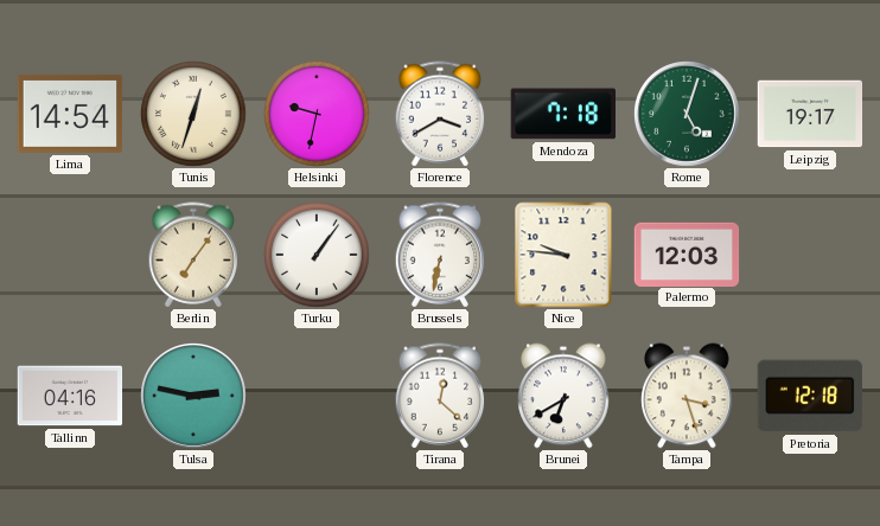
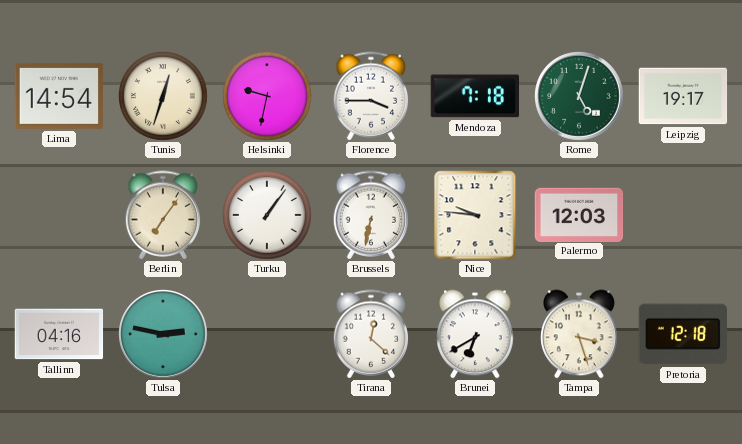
Florence: 3:40 -> 3:45 (371, 96)
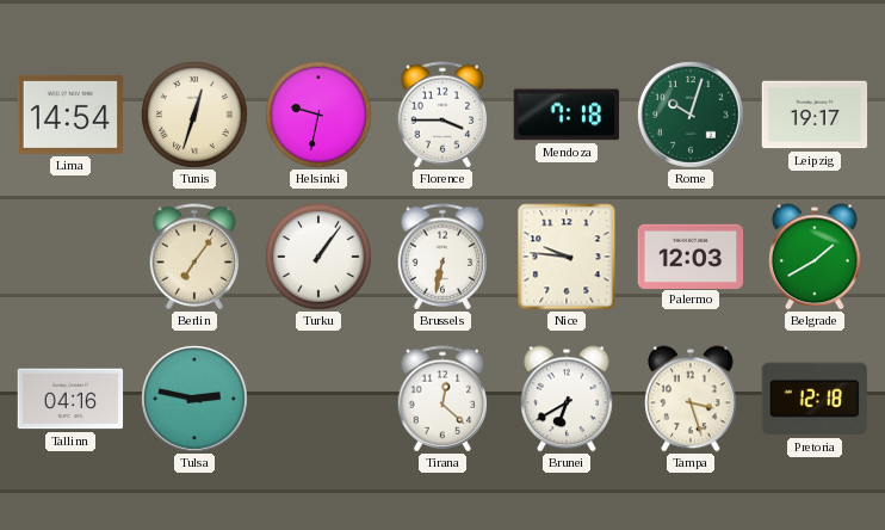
Rome: 5:03 -> 10:03 (692, 116)
Belgrade: none -> 1:40 (815, 257)
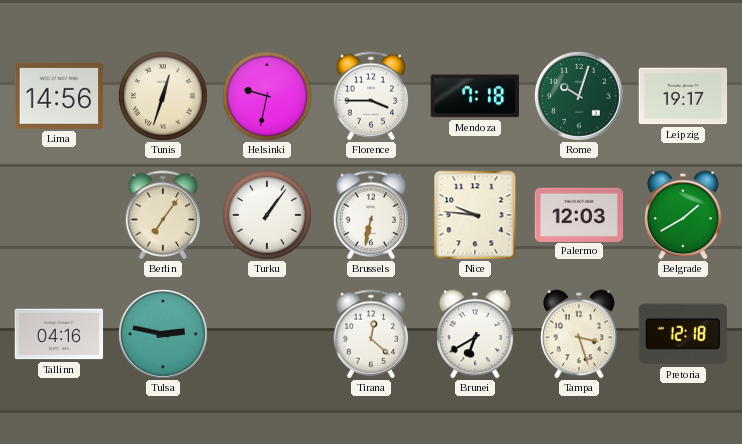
Lima: 14:54 -> 14:56 (59, 96)
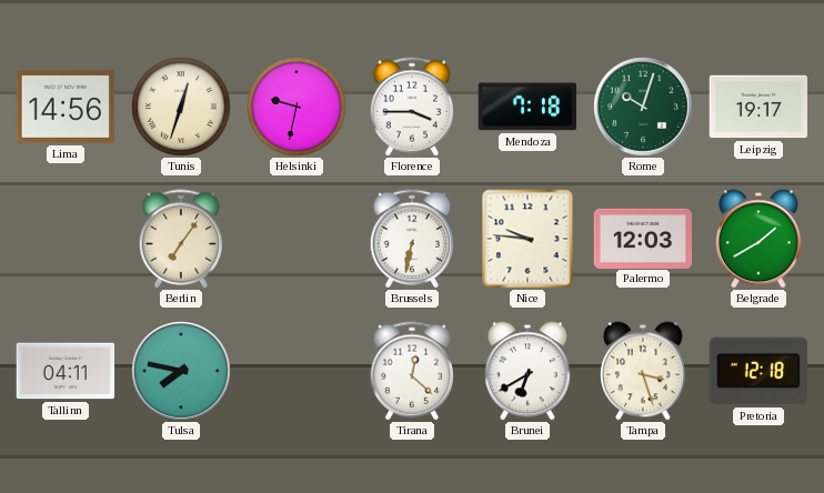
Turku: 1:06 -> none (268, 216)
Tallinn: 04:16 -> 04:11 (66, 371)
Tulsa: 2:47 -> 7:47 (182, 372)
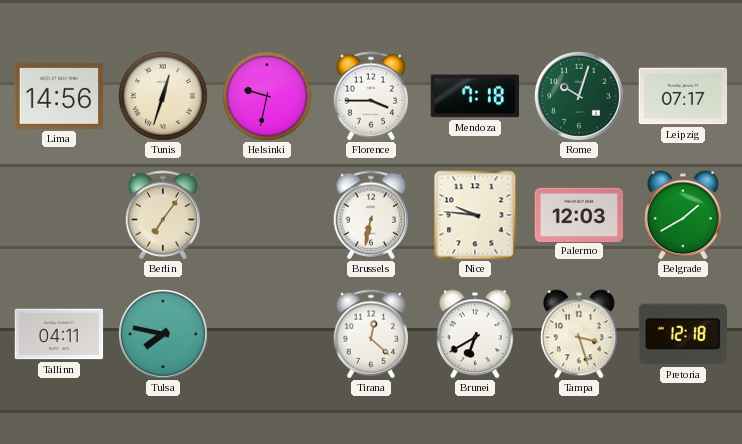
Leipzig: 19:17 -> 07:17 (683, 96)
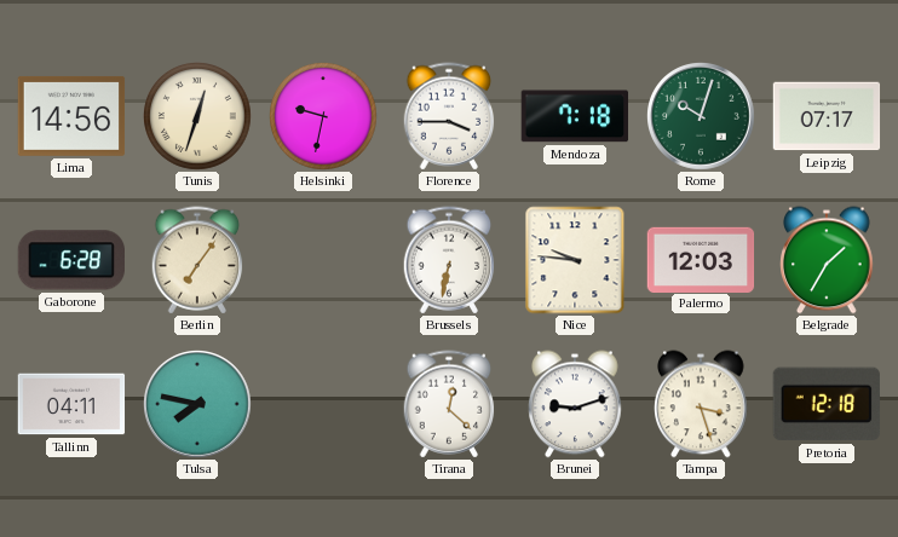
Gaborone: none -> 6:28 (70, 260)
Belgrade: 1:40 -> 1:35 (827, 260)
Brunei: 6:40 -> 9:12 (575, 404)
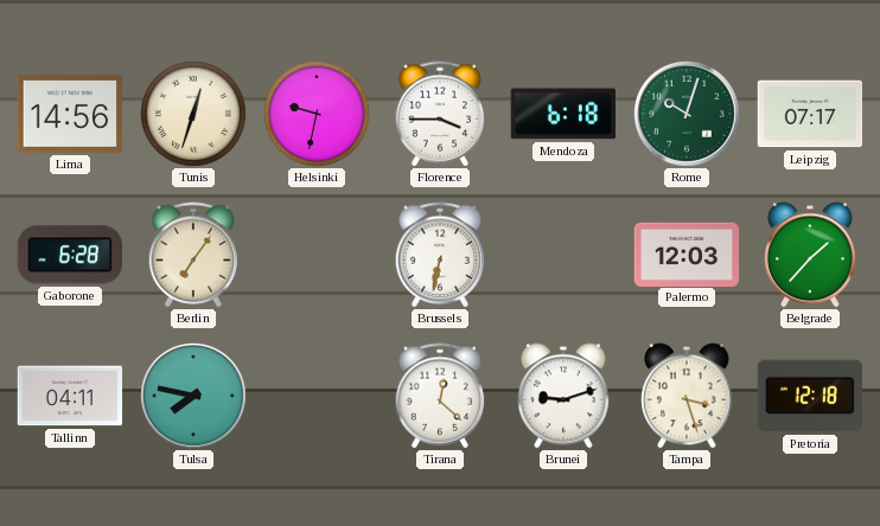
Mendoza: 7:18 -> 6:18 (562, 114)
Nice: 9:46 -> none (575, 260)
Belgrade: 1:35 -> 1:37 (810, 255)
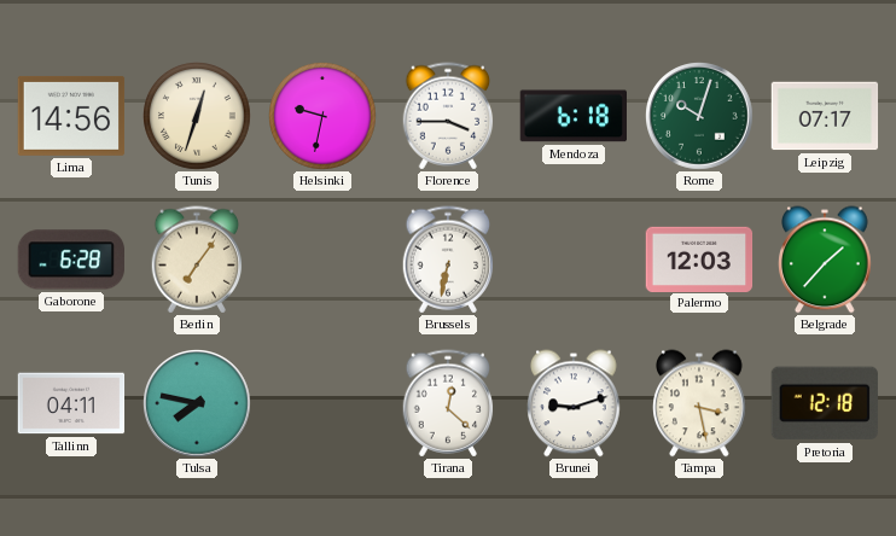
Tampa: 3:27 -> 3:28 (699, 403)
